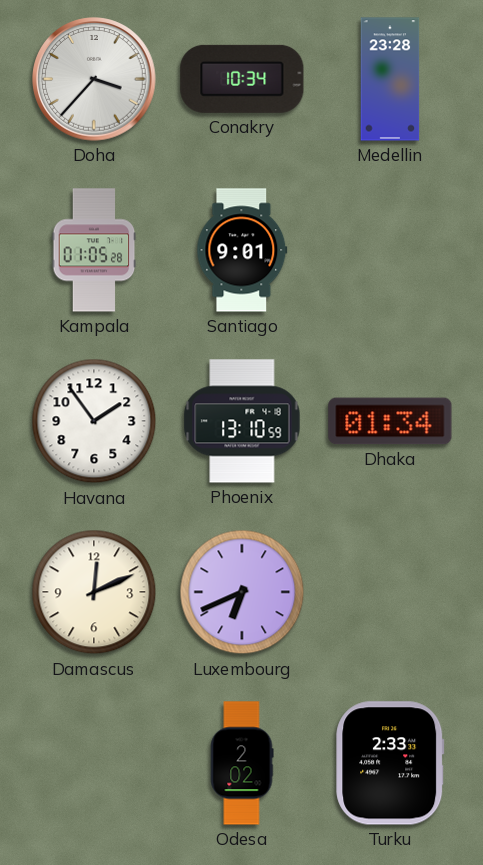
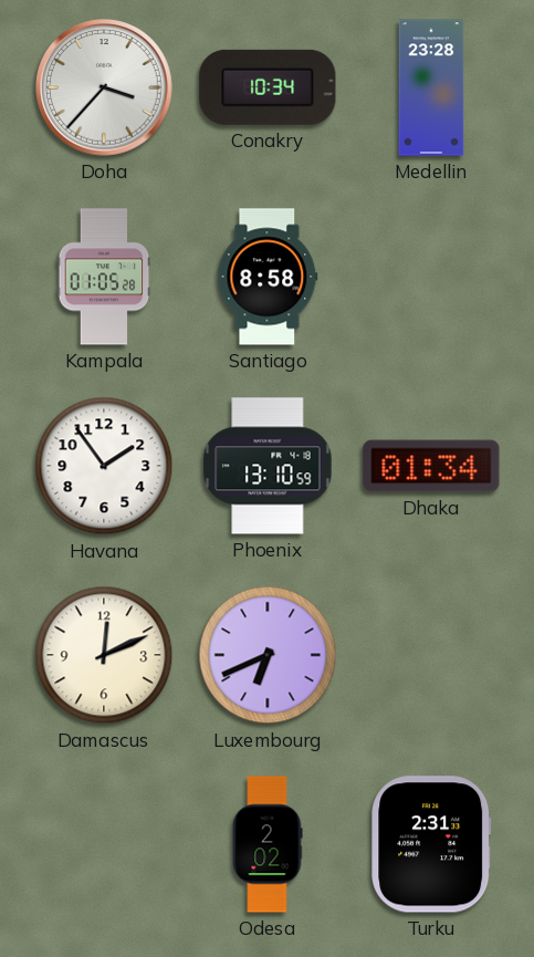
Santiago: 9:01 -> 8:58 (268, 277)
Turku: 2:33 -> 2:31 (431, 844)
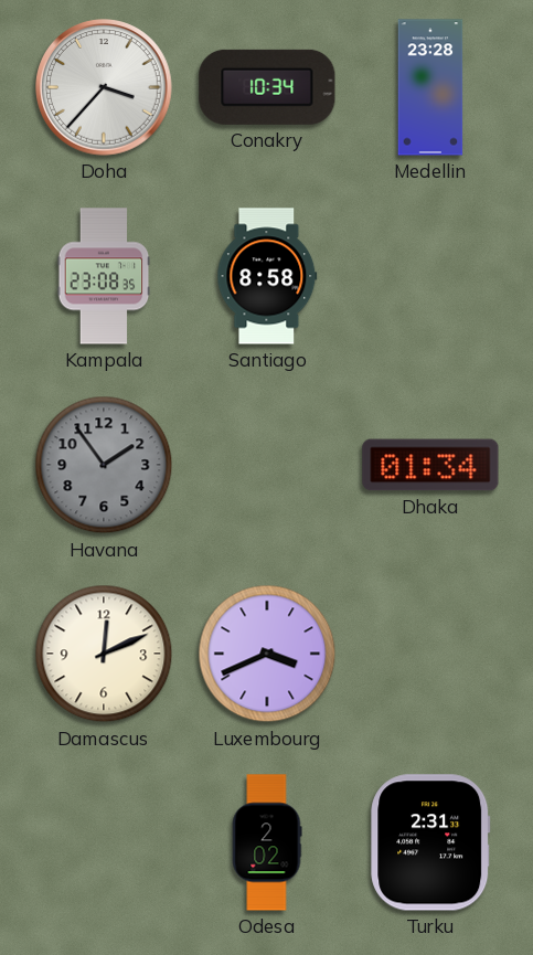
Kampala: 01:05 -> 23:08 (104, 276)
Havana dial: white -> grey (104, 465)
Phoenix: 13:10 -> none (268, 466)
Luxembourg: 6:41 -> 3:41 (267, 654)
